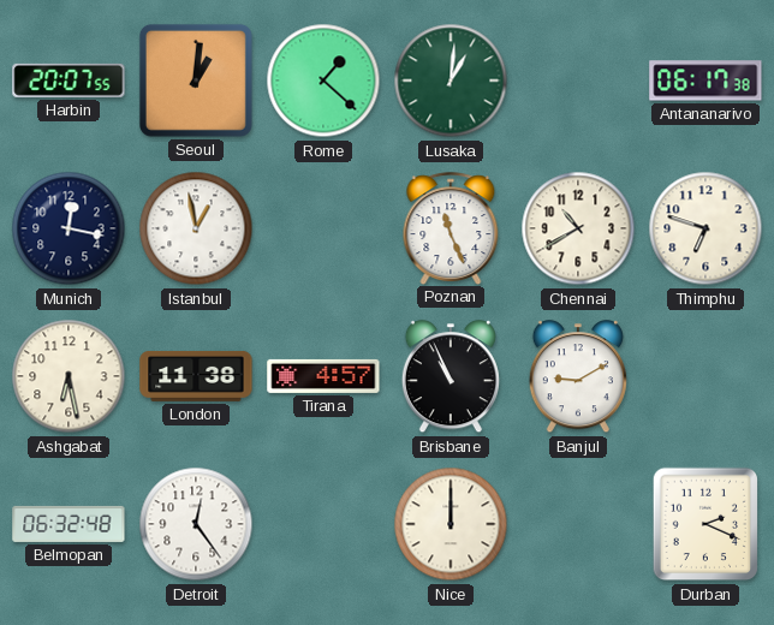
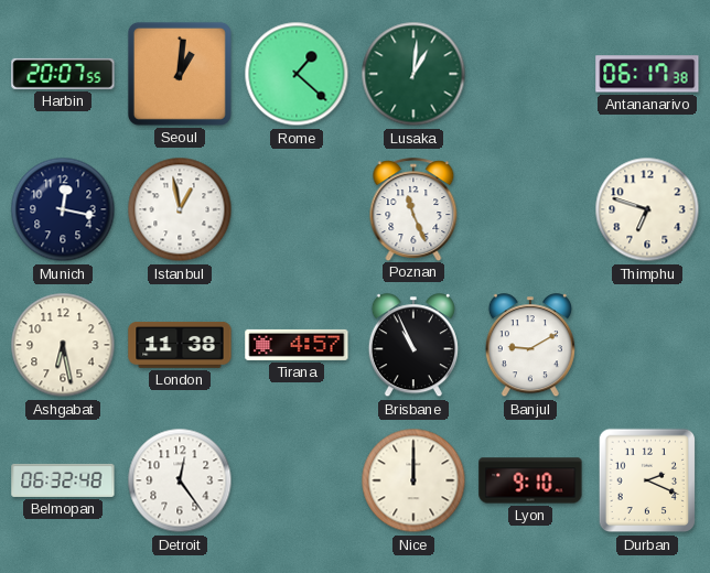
Chennai: 10:40 -> none (578, 228)
Lyon: none -> 9:10 (530, 480)
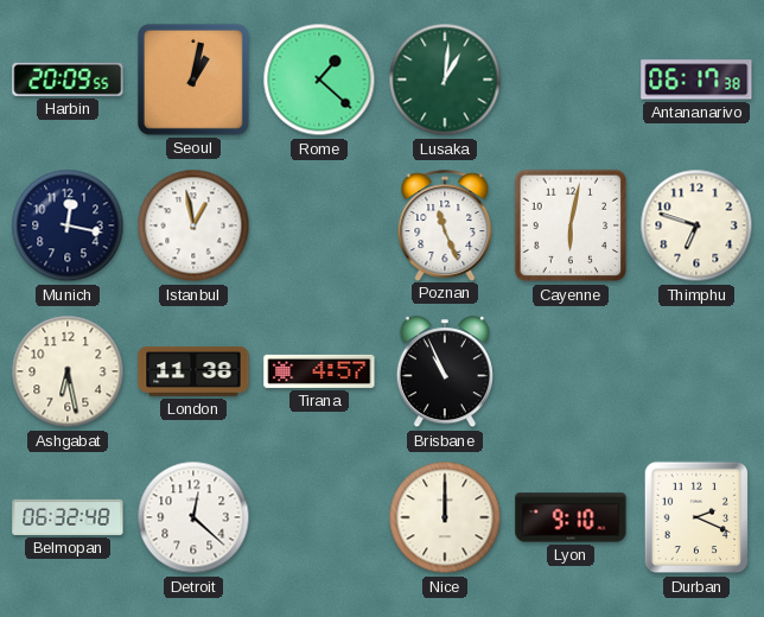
Harbin: 20:07 -> 20:09 (68, 79)
Seoul: 1:01 -> 1:02 (193, 79)
Cayenne: none -> 6:02 (571, 225)
Banjul: 9:10 -> none (530, 346)
Detroit: 12:24 -> 12:22 (193, 517)
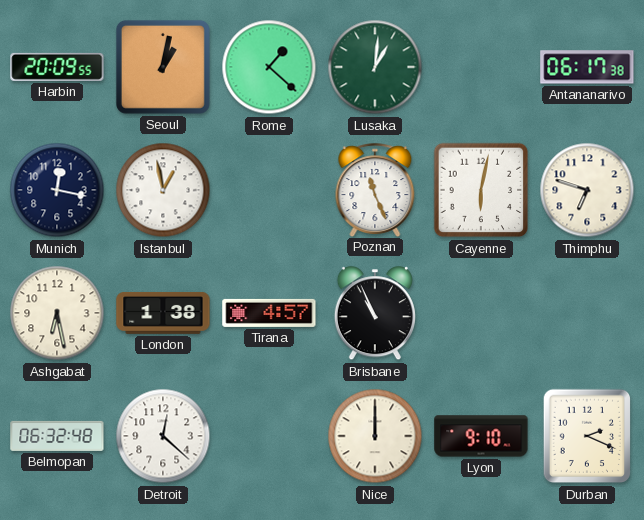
London: 11:38 -> 1:38 (163, 313)
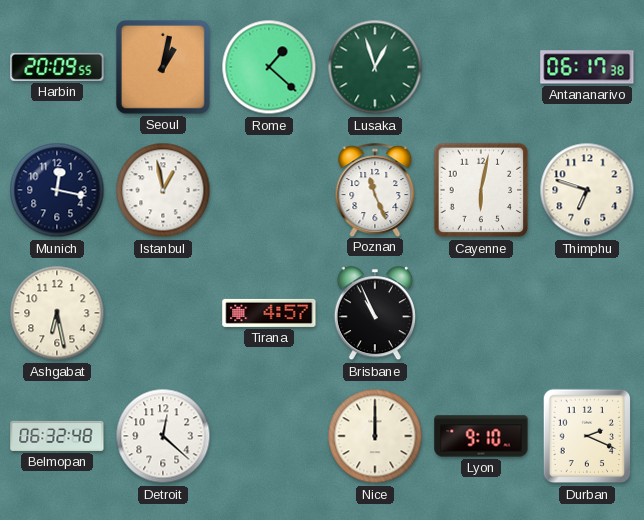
Lusaka: 1:01 -> 12:57 (375, 67)
London: 1:38 -> none (163, 313)
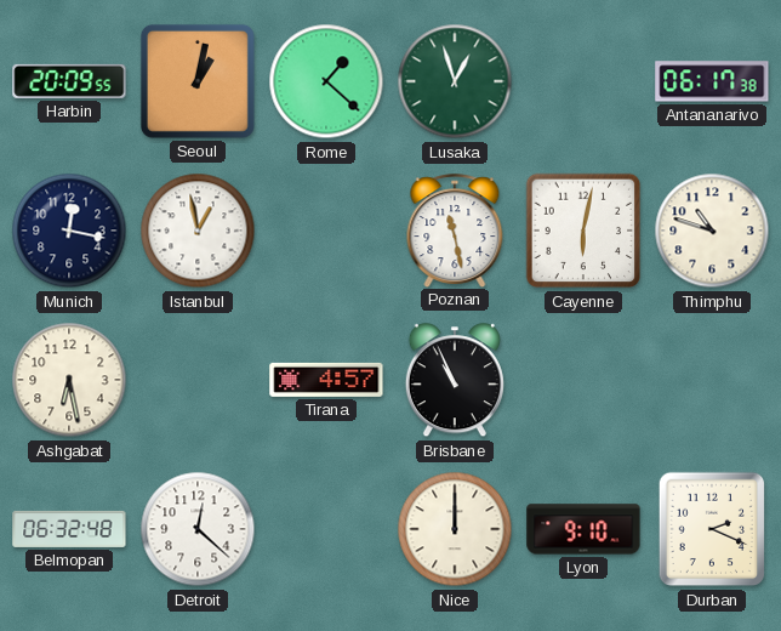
Poznan: 11:26 -> 11:28 (455, 231)
Thimphu: 6:48 -> 10:48 (712, 231)
